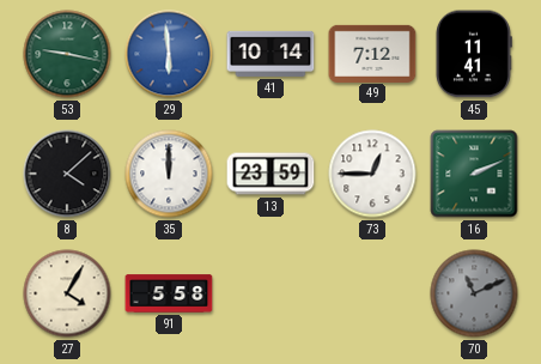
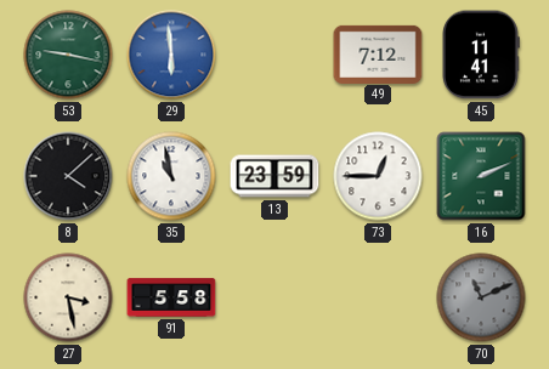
41: 10:14 -> none (270, 54)
35: 12:00 -> 10:58 (171, 176)
27: 4:05 -> 3:28 (68, 297)
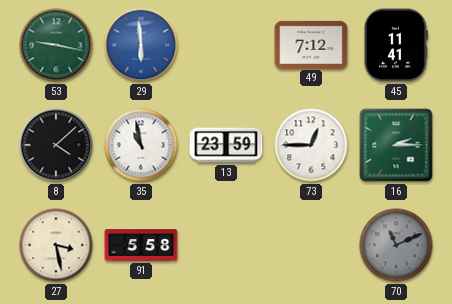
16: 2:11 -> 2:15 (396, 145)
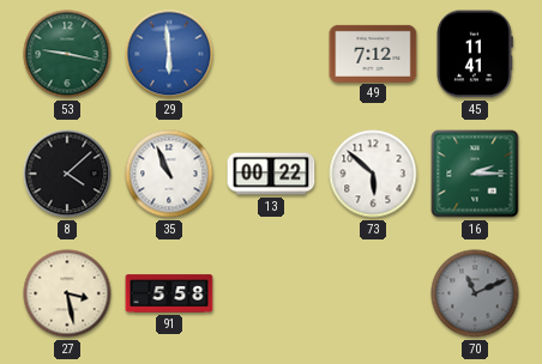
35: 10:58 -> 10:56 (169, 174)
13: 23:59 -> 00:22 (271, 174)
73: 12:45 -> 5:52 (373, 174)
